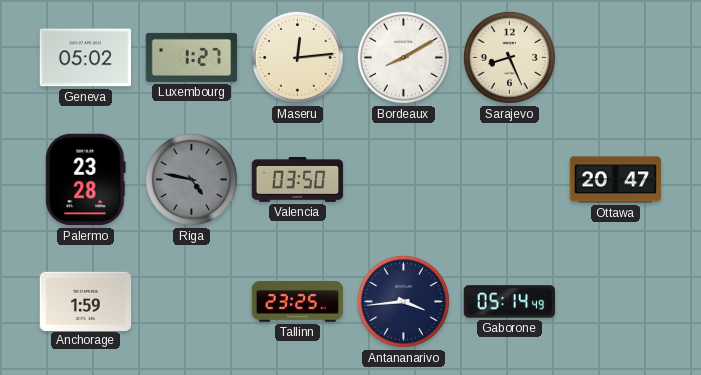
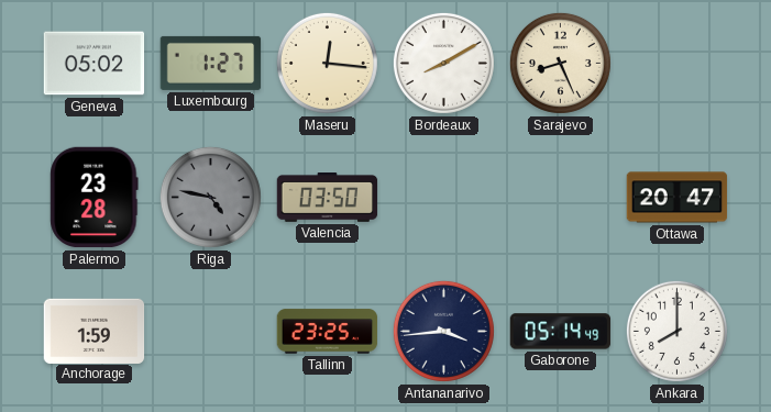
Maseru: 12:14 -> 12:16 (327, 63)
Ankara: none -> 8:00 (676, 331)
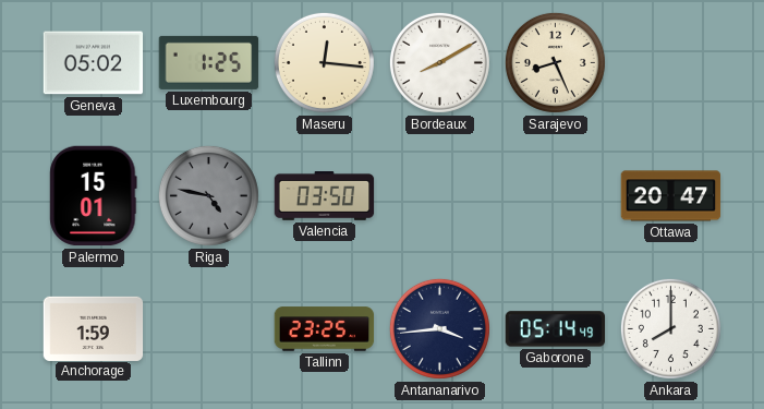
Luxembourg: 1:27 -> 1:25 (209, 62)
Palermo: 23:28 -> 15:01 (94, 196)
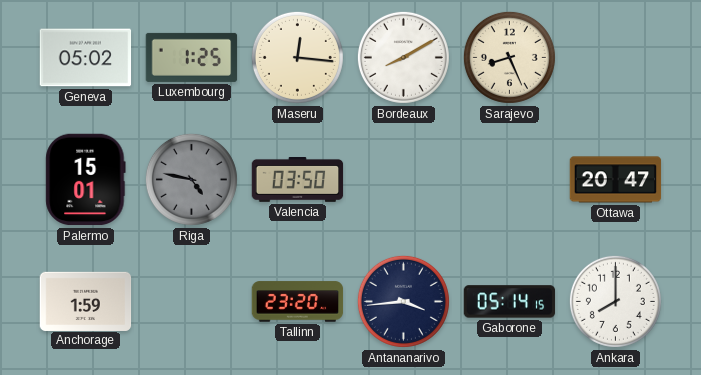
Tallinn: 23:25 -> 23:20 (298, 302)
Gaborone: 05:14:49 -> 05:14:15 (510, 302)
